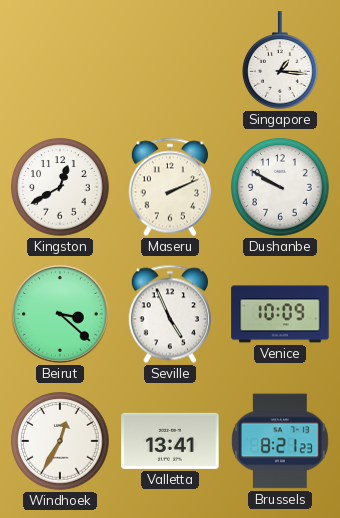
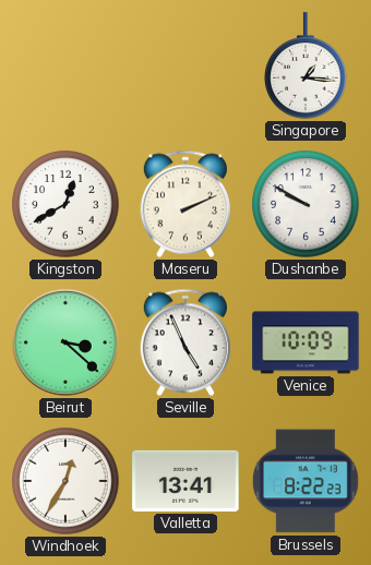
Brussels: 8:21 -> 8:22 (306, 481)
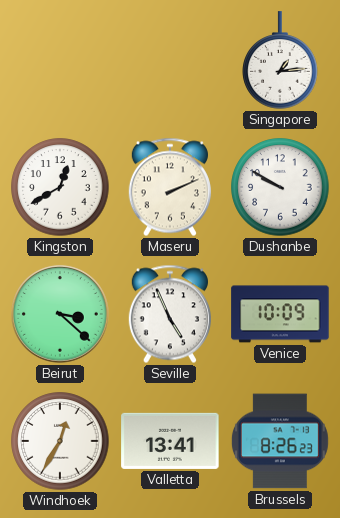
Singapore: 1:16 -> 1:14 (280, 60)
Brussels: 8:22 -> 8:26 (280, 441)
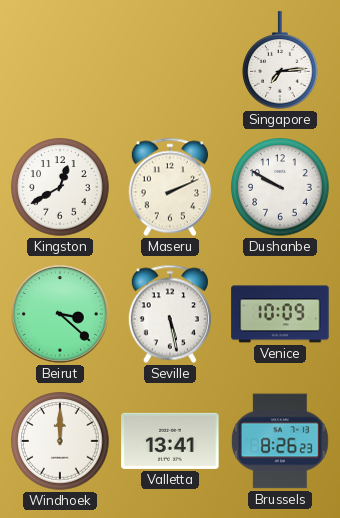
Singapore: 1:14 -> 7:14 (280, 60)
Seville: 4:56 -> 5:28 (170, 314)
Windhoek: 12:35 -> 12:00 (60, 441)
